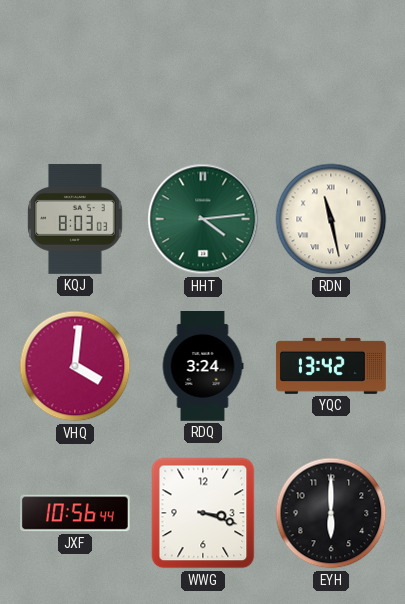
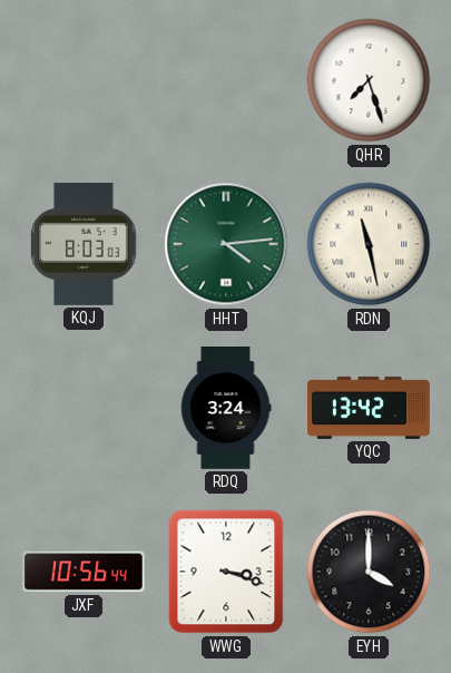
QHR: none -> 7:27 (369, 80)
VHQ: 4:01 -> none (75, 366)
EYH: 6:00 -> 4:00 (369, 572)
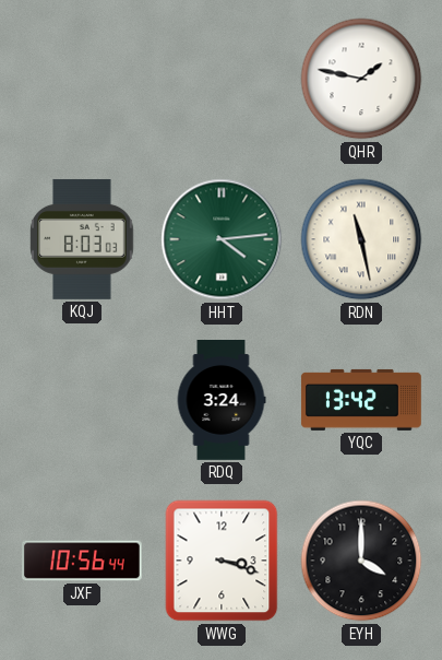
QHR: 7:27 -> 1:47 (361, 79)
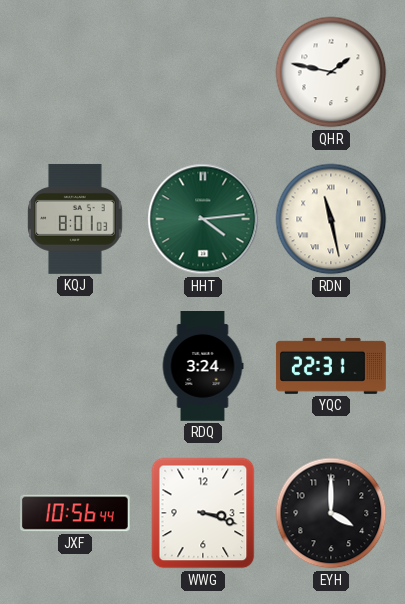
KQJ: 8:03 -> 8:01 (75, 219)
YQC: 13:42 -> 22:31 (331, 366)
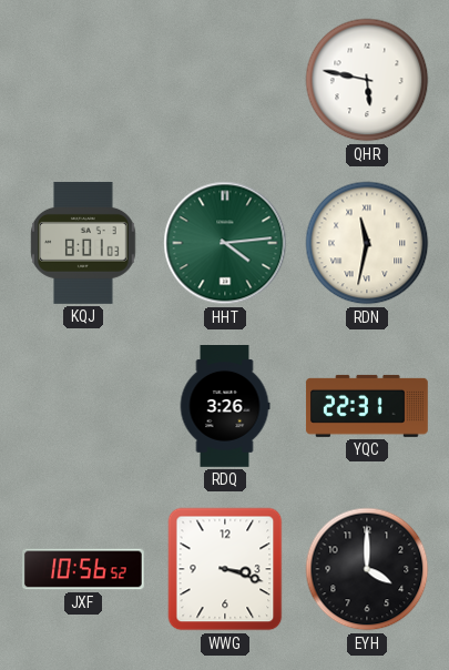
QHR: 1:47 -> 5:47 (367, 80)
RDN: 11:28 -> 11:32 (367, 243)
RDQ: 3:24 -> 3:26 (225, 407)
JXF: 10:56:44 -> 10:56:52 (84, 569)
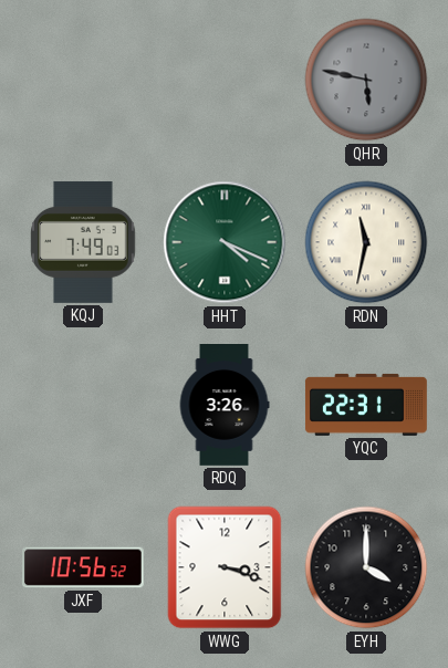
QHR dial: white -> grey (366, 80)
KQJ: 8:01 -> 7:49 (83, 242)
HHT: 4:14 -> 4:19 (225, 242)
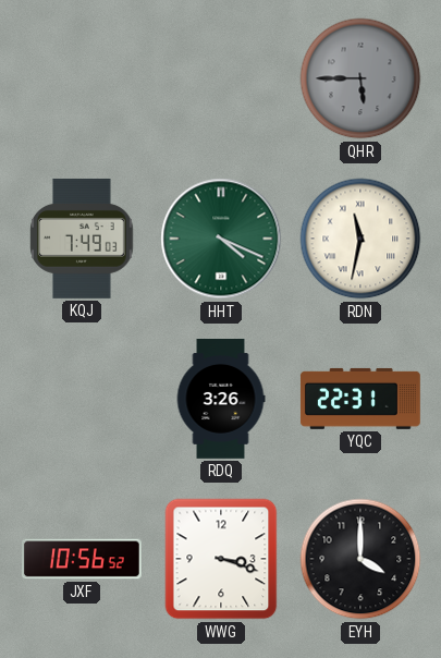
QHR: 5:47 -> 5:45 (360, 78)
